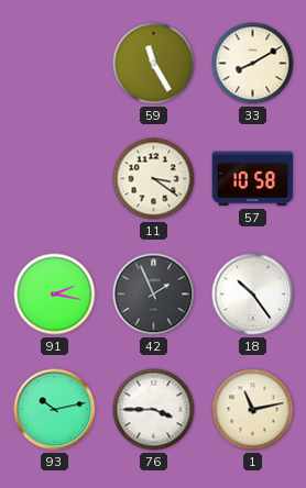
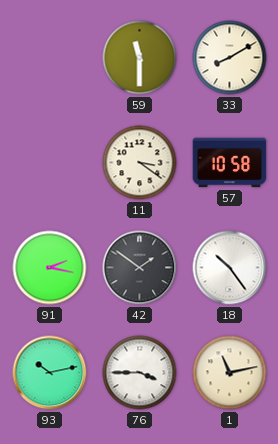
59: 11:25 -> 11:30 (140, 58)
42: 1:56 -> 1:51 (140, 268)
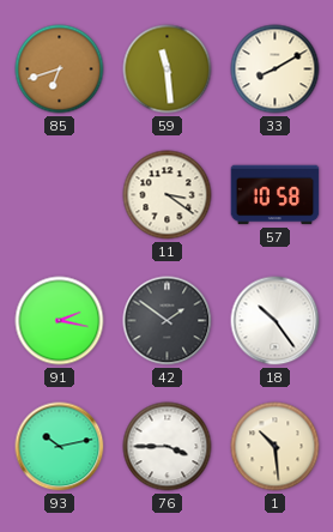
85: none -> 6:42 (60, 69)
59: 11:30 -> 11:29 (168, 69)
1: 11:13 -> 10:29 (276, 447)
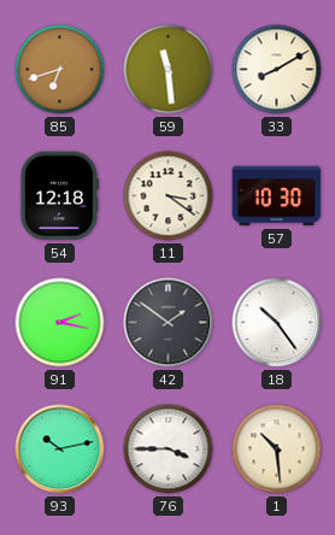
54: none -> 12:18 (59, 196)
57: 10:58 -> 10:30 (277, 196)
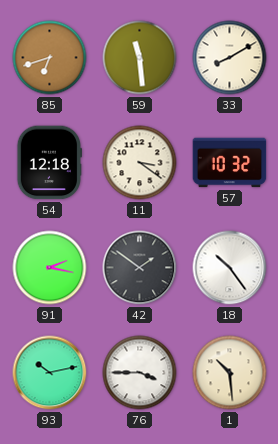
57: 10:30 -> 10:32 (230, 163)
